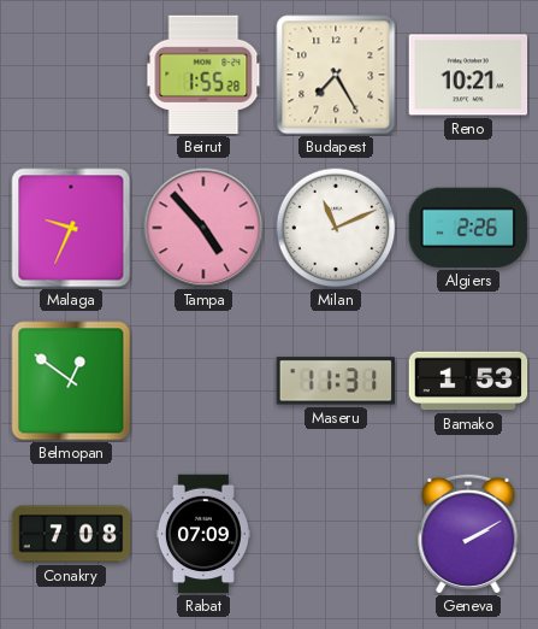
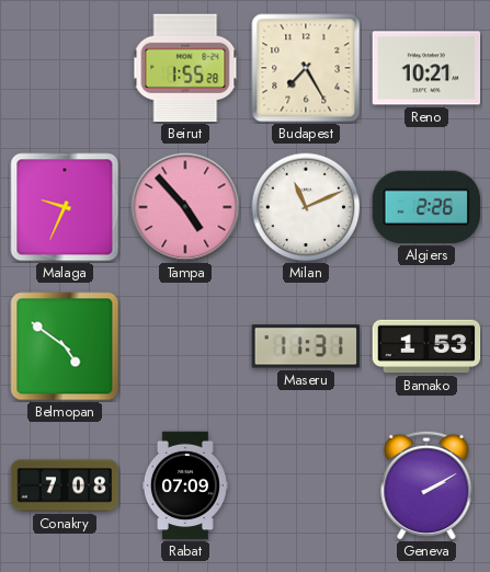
Belmopan: 12:51 -> 4:51 (65, 346)
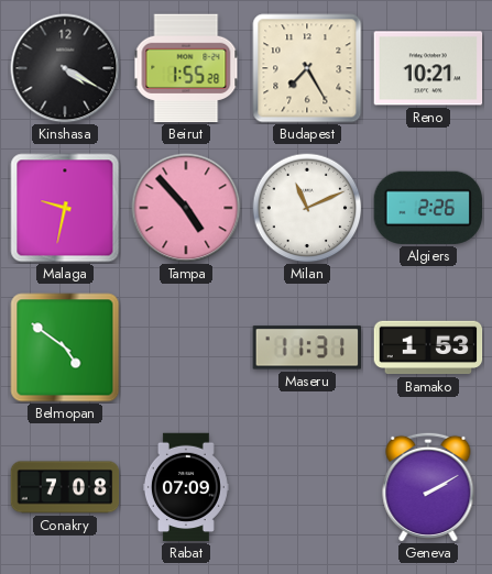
Kinshasa: none -> 4:20 (65, 68)
Malaga: 9:34 -> 9:32 (65, 208)
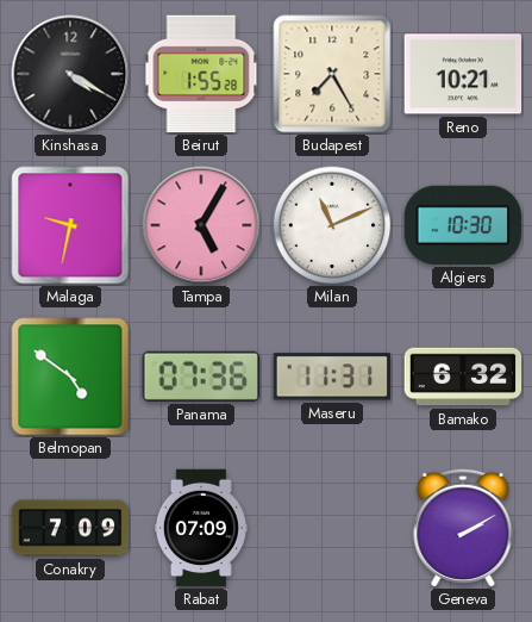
Tampa: 4:53 -> 5:05 (201, 225)
Algiers: 2:26 -> 10:30 (462, 225)
Panama: none -> 07:36 (200, 377)
Bamako: 1:53 -> 6:32 (463, 377)
Conakry: 7:08 -> 7:09 (70, 528)
